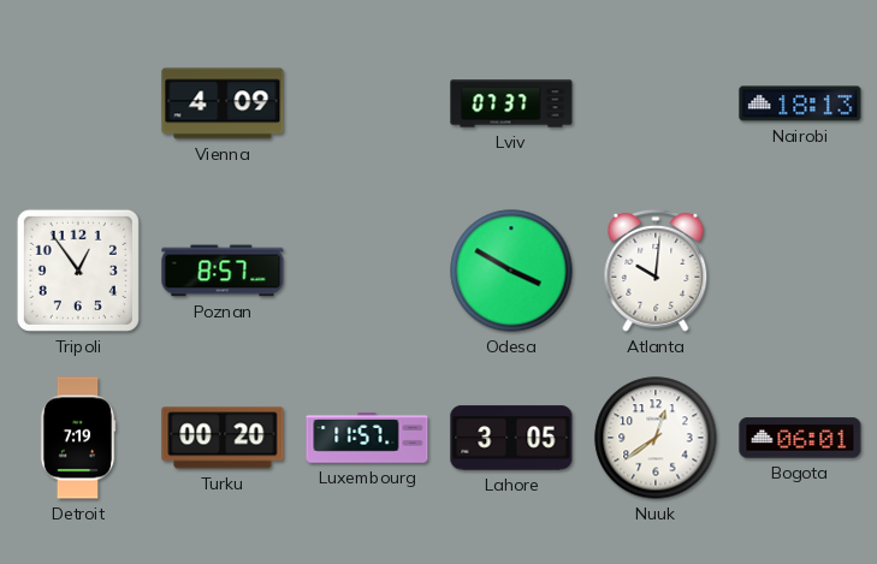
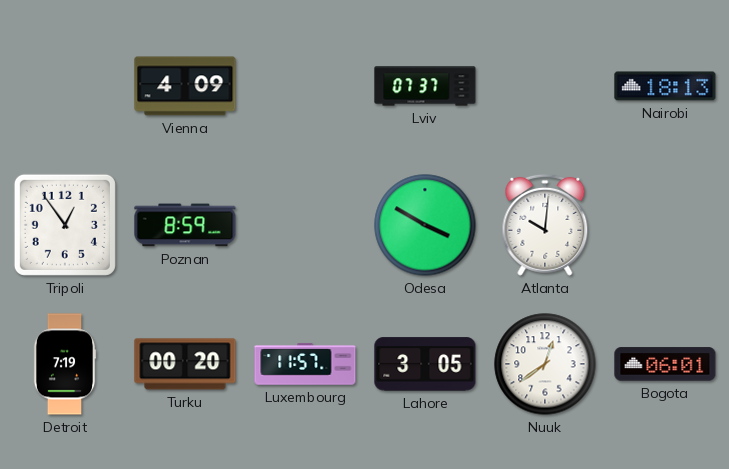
Poznan: 8:57 -> 8:59 (185, 225)
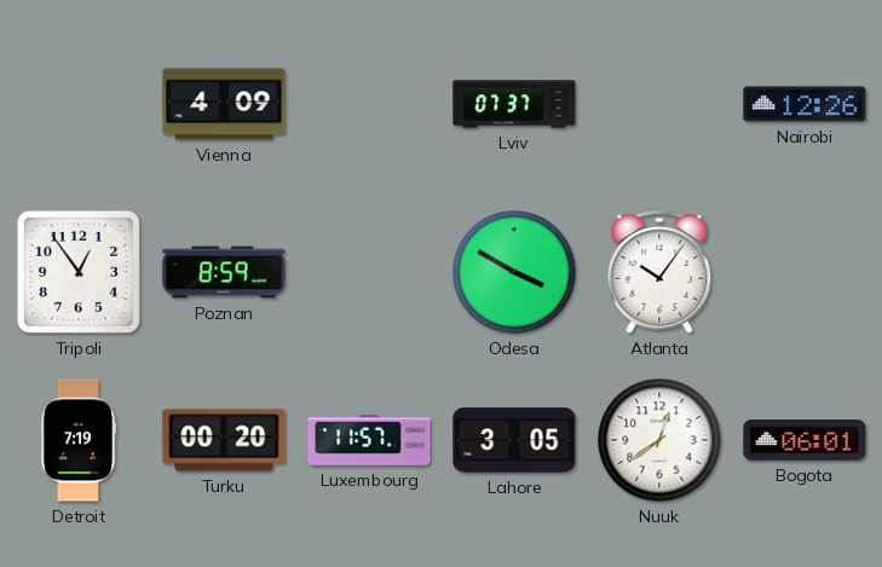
Nairobi: 18:13 -> 12:26 (805, 104)
Atlanta: 10:01 -> 10:06 (659, 272)
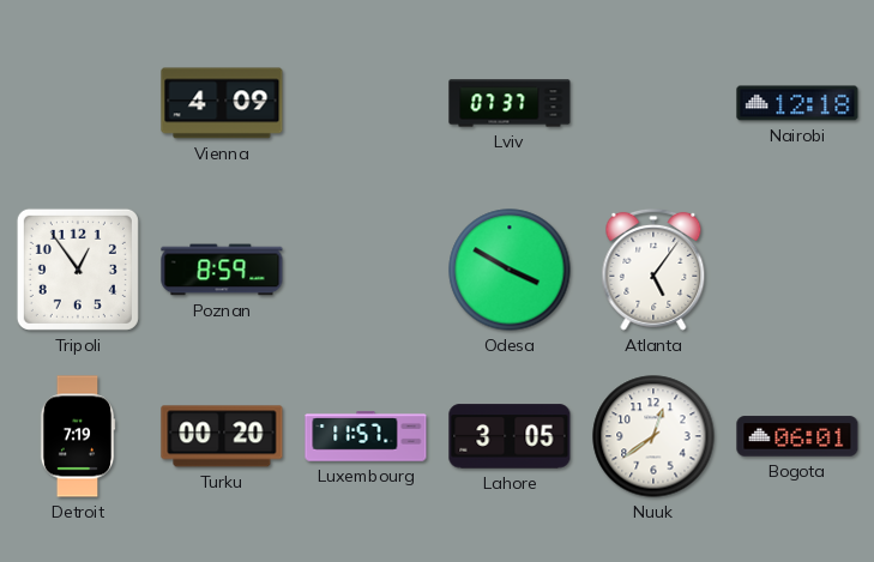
Nairobi: 12:26 -> 12:18 (797, 103)
Atlanta: 10:06 -> 5:06 (653, 270)
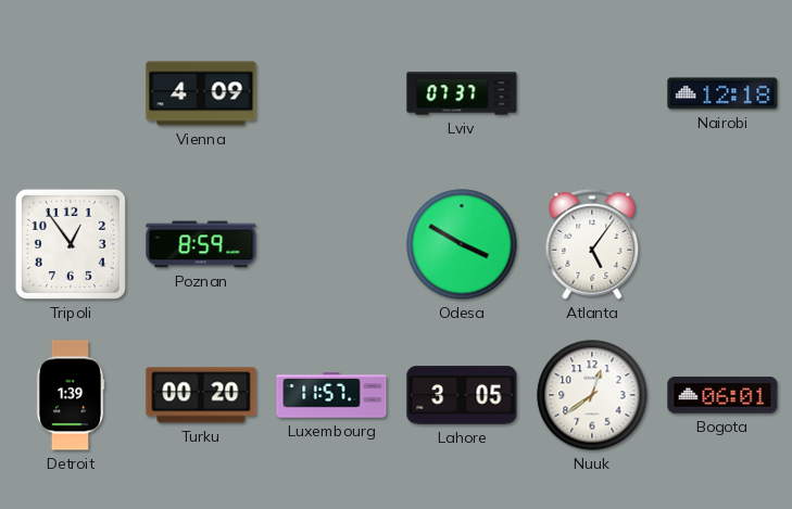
Detroit: 7:19 -> 1:39 (71, 395)
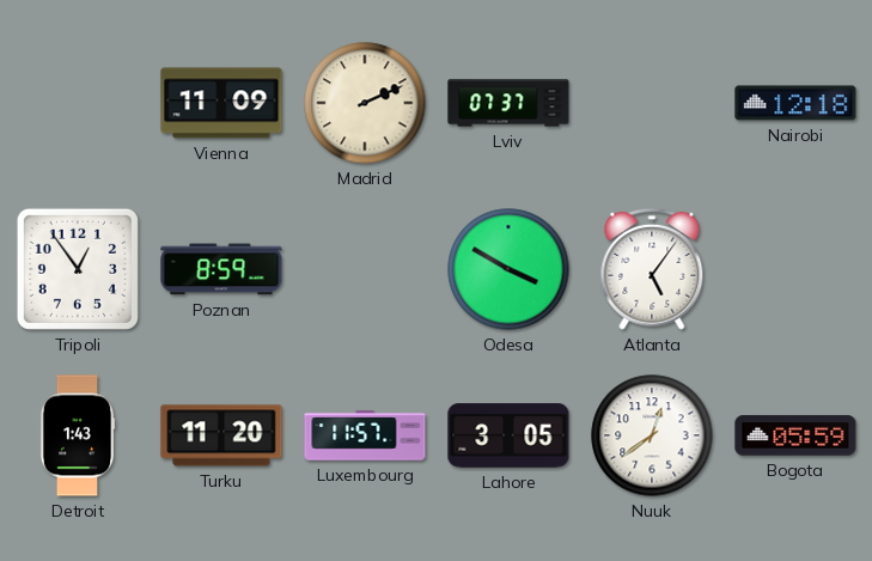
Vienna: 4:09 -> 11:09 (221, 103)
Madrid: none -> 2:11 (365, 103)
Detroit: 1:39 -> 1:43 (78, 435)
Turku: 00:20 -> 11:20 (221, 435)
Bogota: 06:01 -> 05:59 (795, 435)
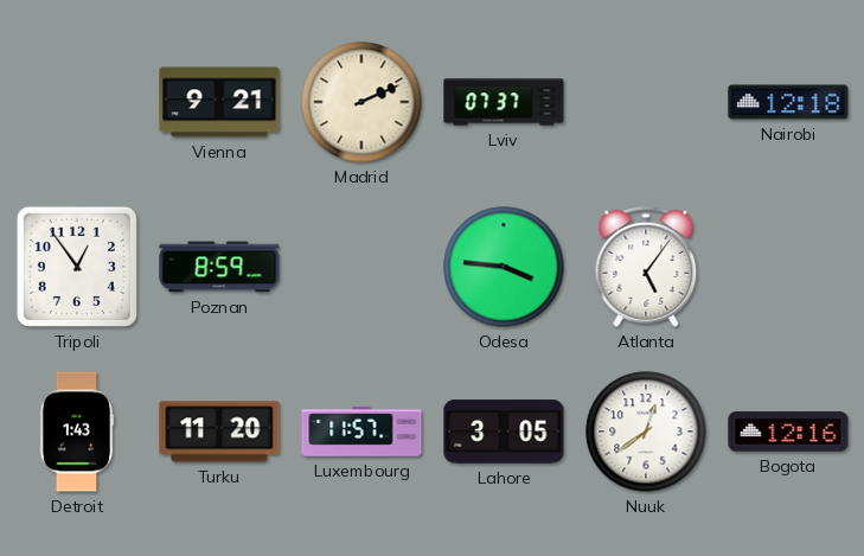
Vienna: 11:09 -> 9:21 (219, 102)
Odesa: 3:50 -> 3:46 (504, 267)
Bogota: 05:59 -> 12:16 (788, 432)
